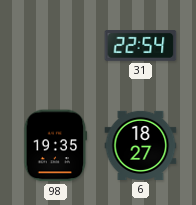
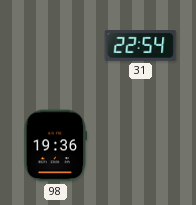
98: 19:35 -> 19:36 (56, 146)
6: 18:27 -> none (141, 145)
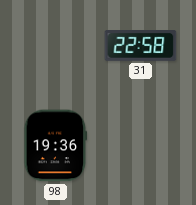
31: 22:54 -> 22:58 (141, 46)
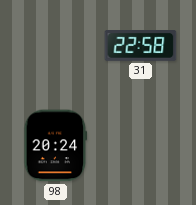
98: 19:36 -> 20:24 (56, 146)
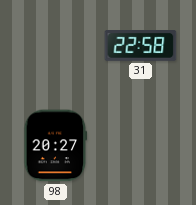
98: 20:24 -> 20:27 (56, 146)
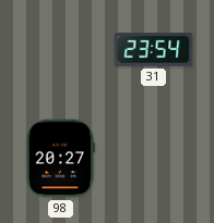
31: 22:58 -> 23:54 (154, 50)
